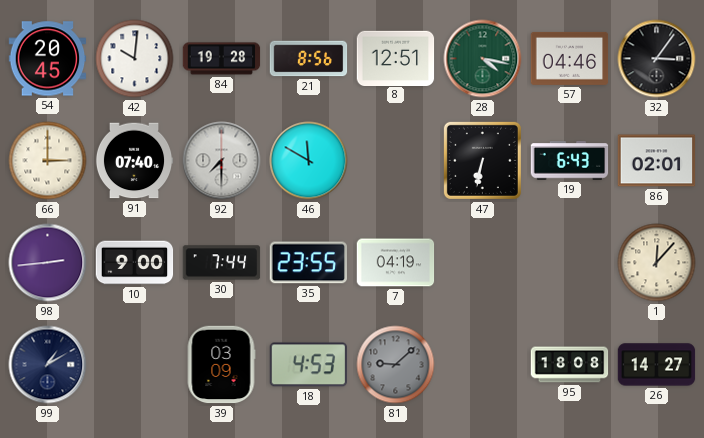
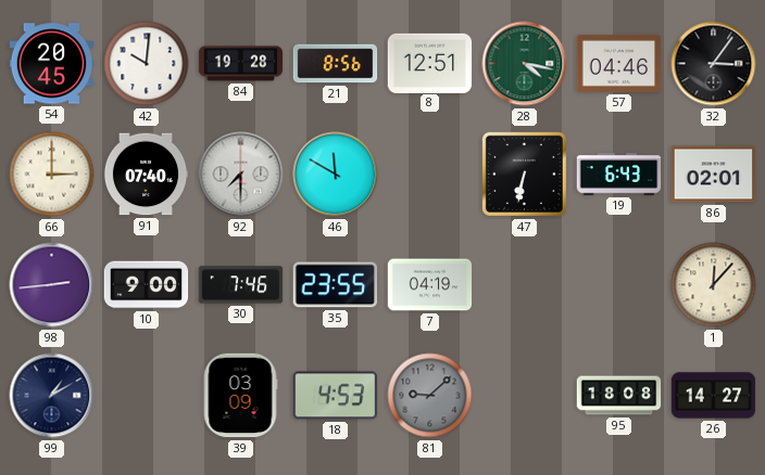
30: 7:44 -> 7:46 (241, 285)
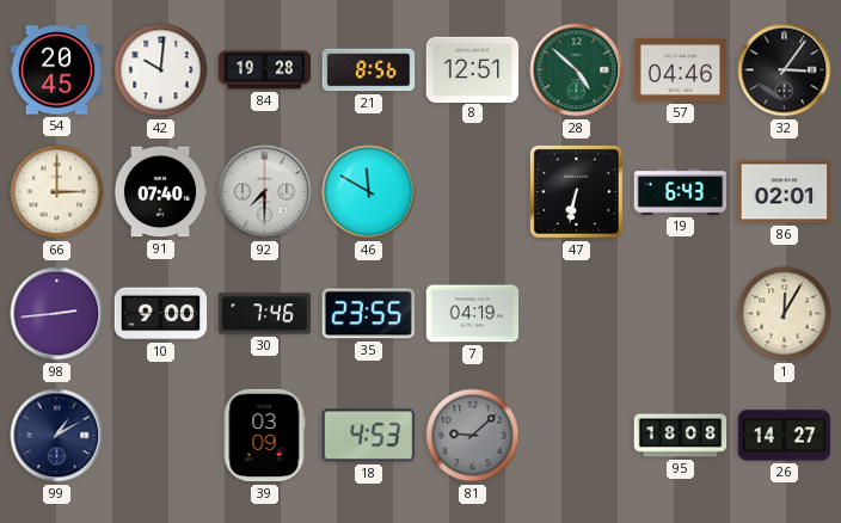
28: 4:17 -> 4:52 (577, 70)
1: 12:07 -> 12:05 (785, 314)
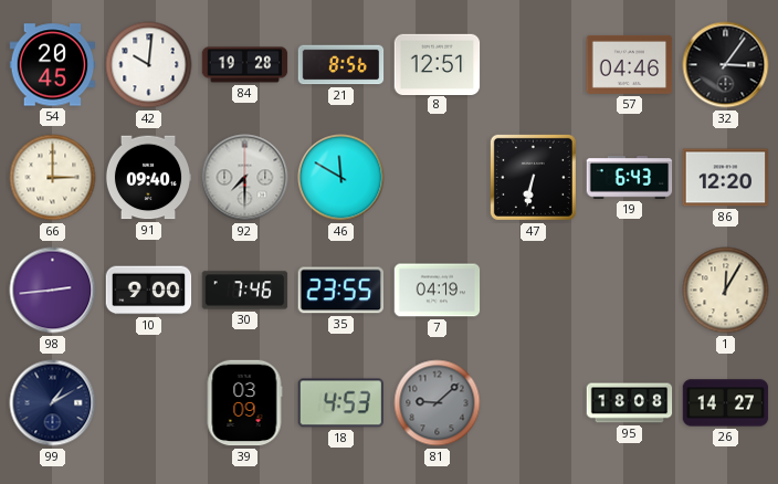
28: 4:52 -> none (577, 70)
91: 07:40 -> 09:40 (148, 178)
86: 02:01 -> 12:20 (726, 178)
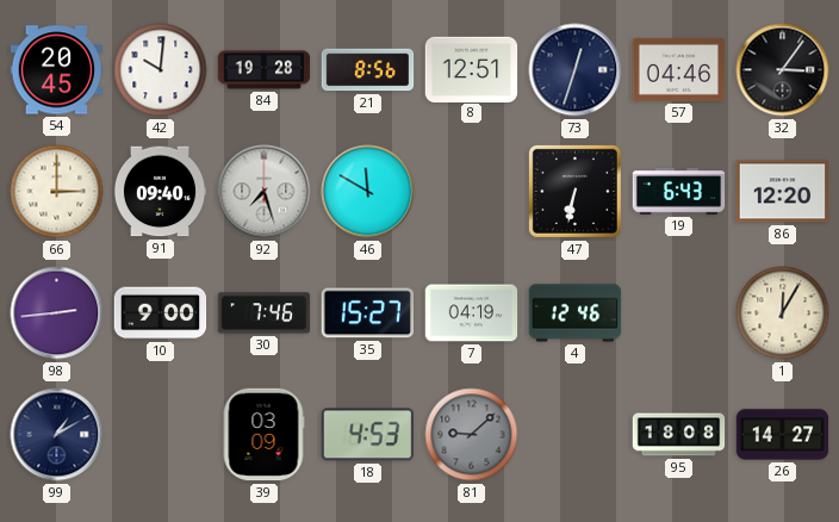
73: none -> 12:33 (576, 70)
92: 7:30 -> 7:27 (265, 192)
35: 23:55 -> 15:27 (367, 313)
4: none -> 12:46 (576, 313)
